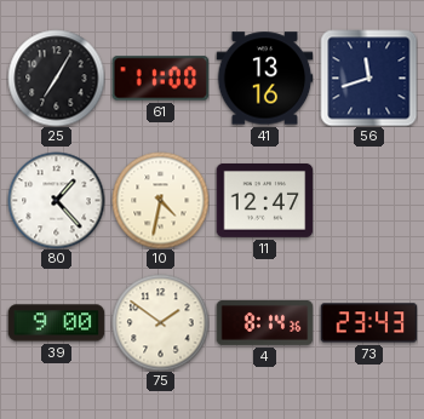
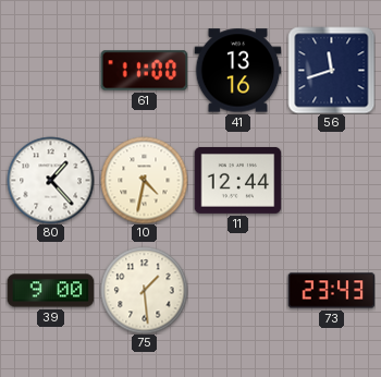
25: 7:05 -> none (56, 78)
11: 12:47 -> 12:44 (237, 180)
75: 1:51 -> 1:29 (144, 290)
4: 8:14 -> none (264, 323)
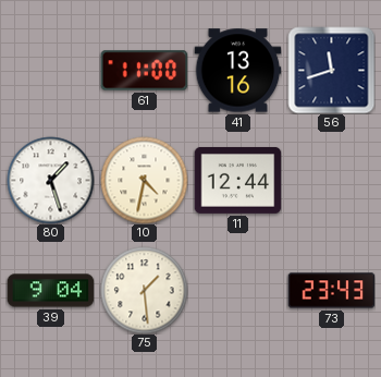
80: 1:23 -> 1:27 (50, 180)
39: 9:00 -> 9:04 (50, 291)
